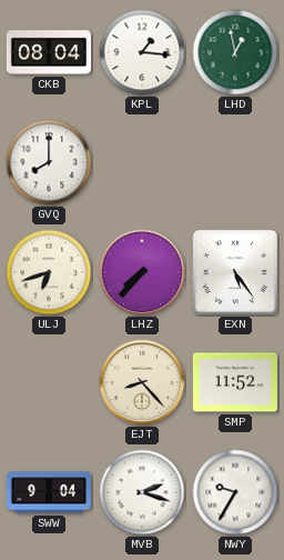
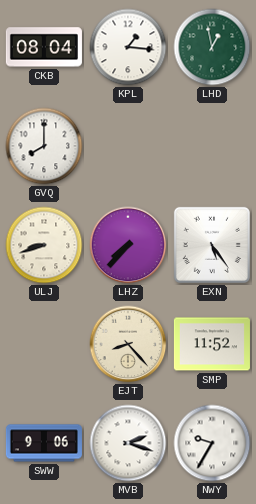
ULJ: 6:42 -> 8:42 (44, 245)
SWW: 9:04 -> 9:06 (44, 443)
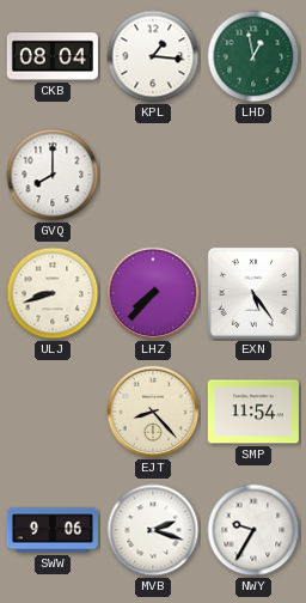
SMP: 11:52 -> 11:54 (253, 412)
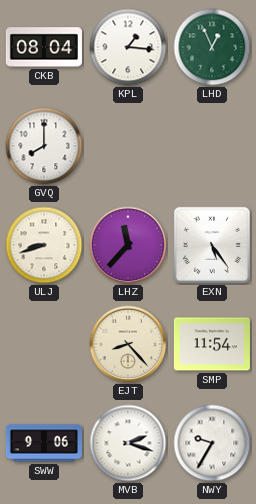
LHD: 12:58 -> 12:56 (212, 47)
LHZ: 7:37 -> 11:37 (128, 245)
